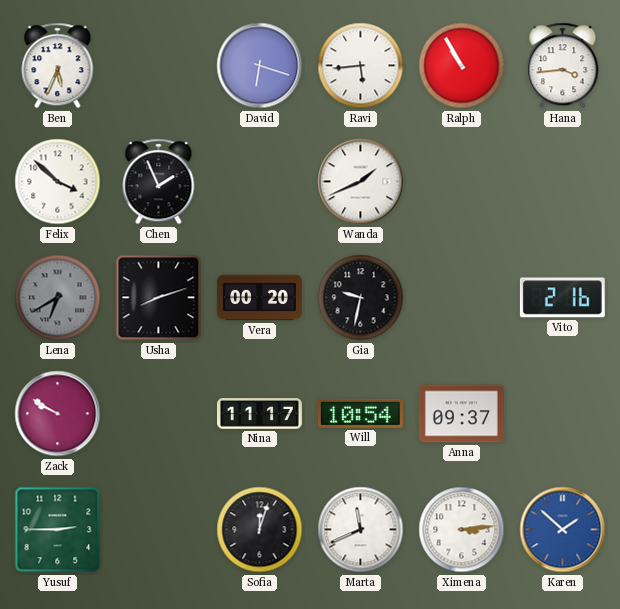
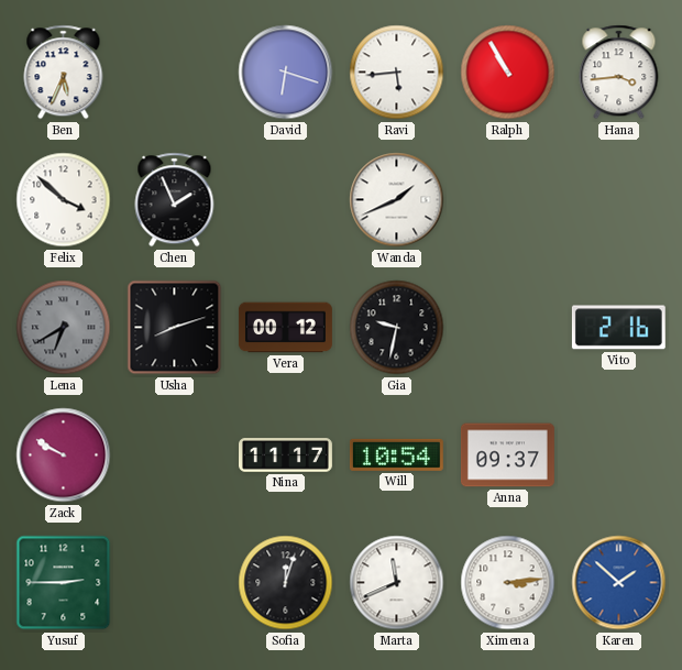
Vera: 00:20 -> 00:12 (285, 328)
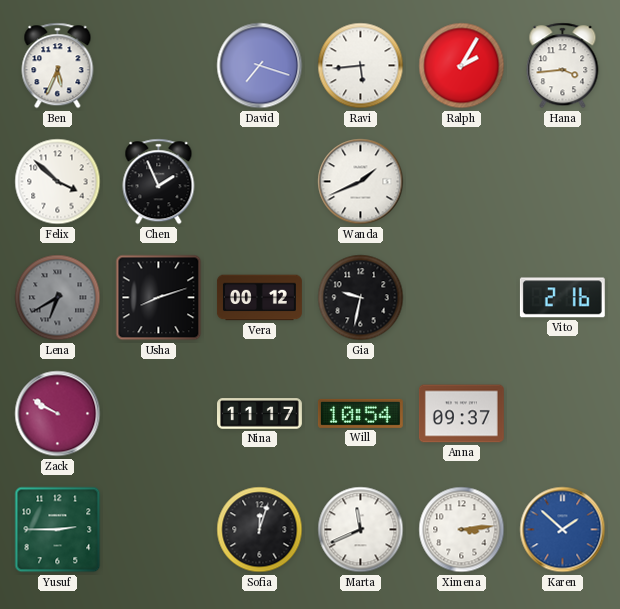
David: 6:18 -> 7:18 (260, 66)
Ralph: 10:55 -> 2:05 (462, 66)
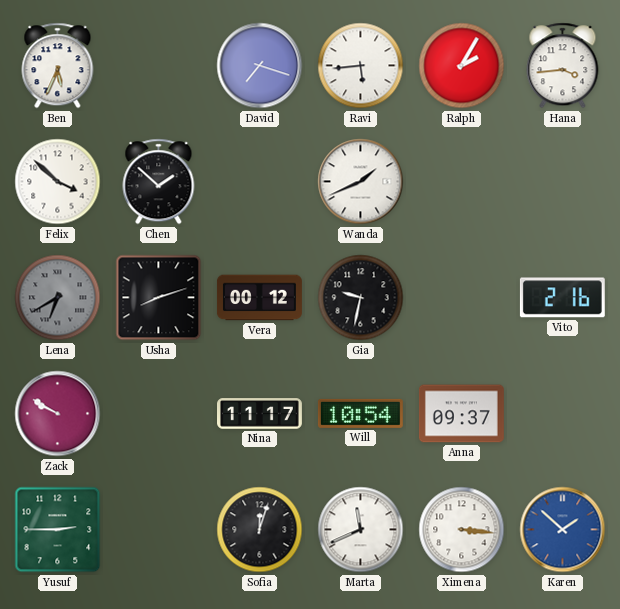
Chen: 1:56 -> 1:52 (159, 182)
Ximena: 3:14 -> 3:16 (462, 530)
